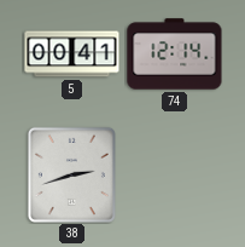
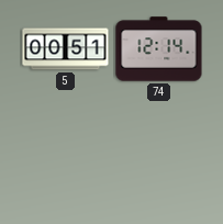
5: 00:41 -> 00:51 (66, 49)
38: 2:42 -> none (71, 174)
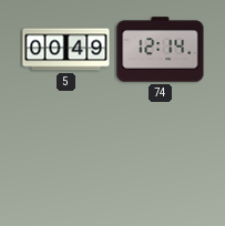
5: 00:51 -> 00:49 (67, 50)
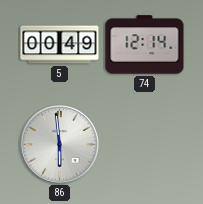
86: none -> 5:59 (60, 145)
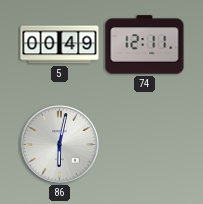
74: 12:14 -> 12:11 (145, 45)
86: 5:59 -> 6:02 (60, 145)
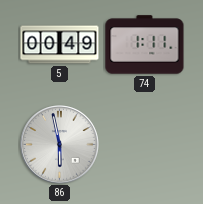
74: 12:11 -> 1:11 (145, 45)
86: 6:02 -> 5:58 (60, 145)
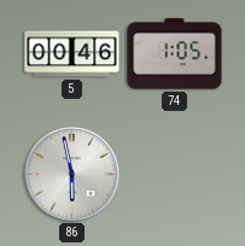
5: 00:49 -> 00:46 (72, 54)
74: 1:11 -> 1:05 (175, 54)
